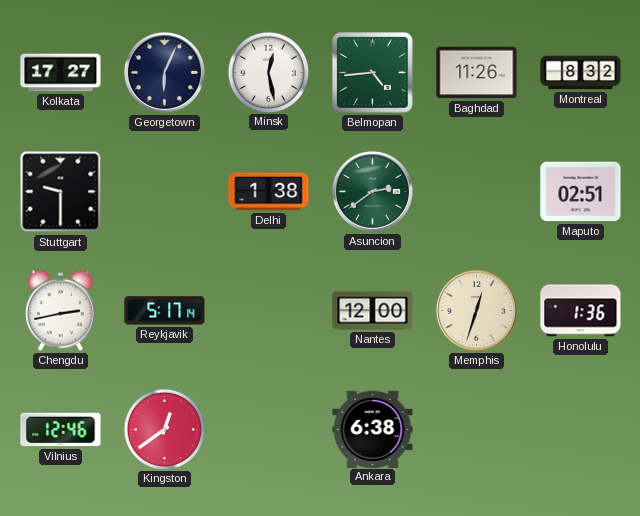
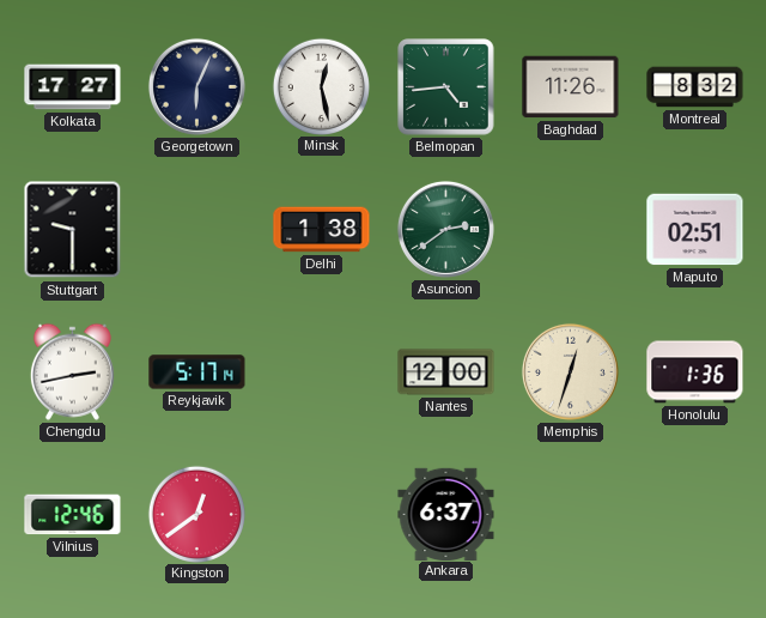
Ankara: 6:38 -> 6:37 (446, 514)
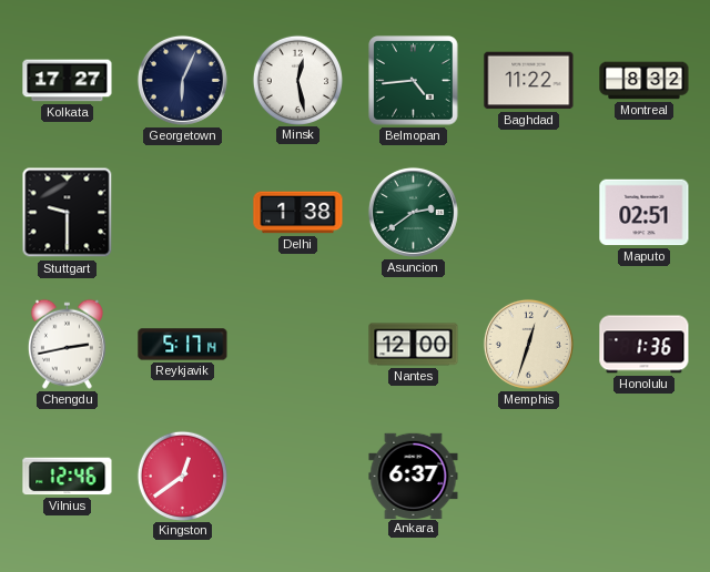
Baghdad: 11:26 -> 11:22 (529, 81)
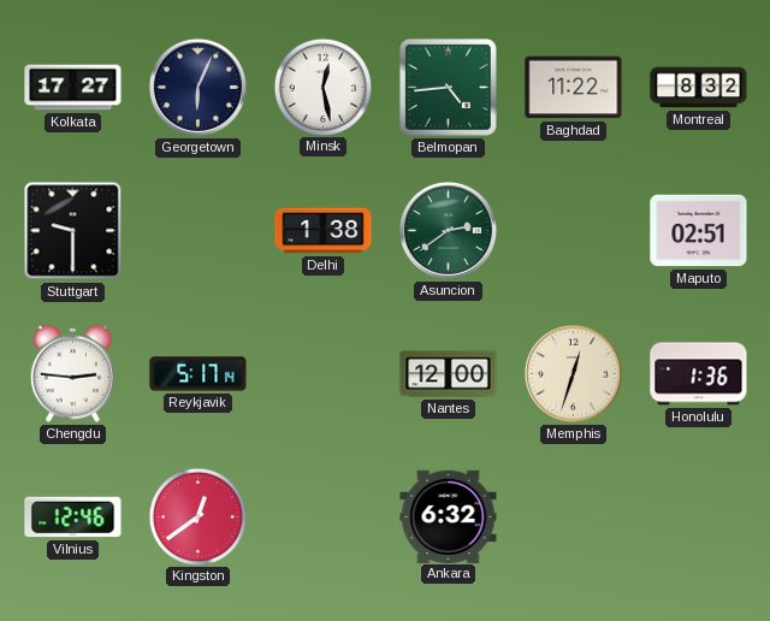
Chengdu: 2:43 -> 2:46 (72, 373)
Ankara: 6:37 -> 6:32 (449, 516)
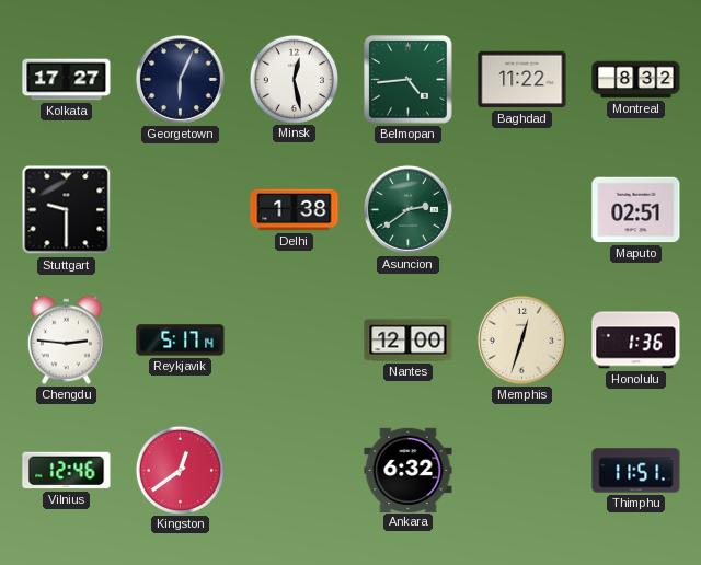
Thimphu: none -> 11:51 (636, 471)
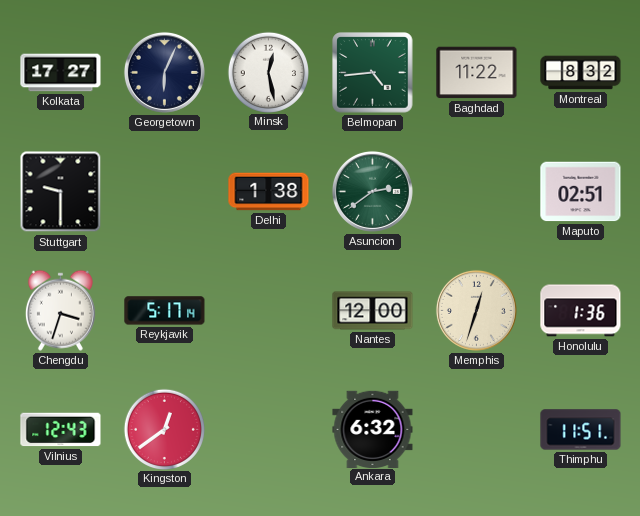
Chengdu: 2:46 -> 3:33 (60, 310)
Vilnius: 12:46 -> 12:43 (61, 430)
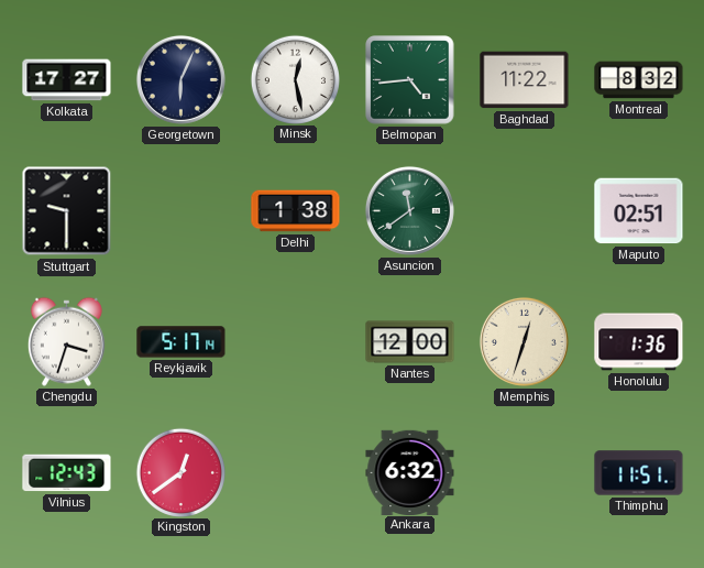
Asuncion: 2:39 -> 11:39 (409, 210)
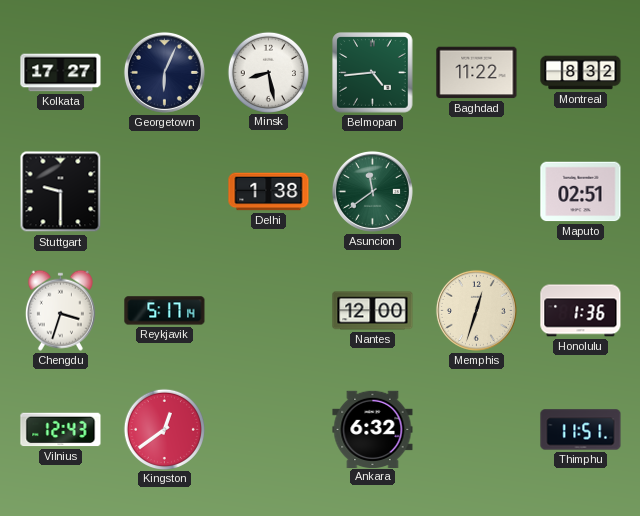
Minsk: 12:28 -> 8:28 (268, 72)
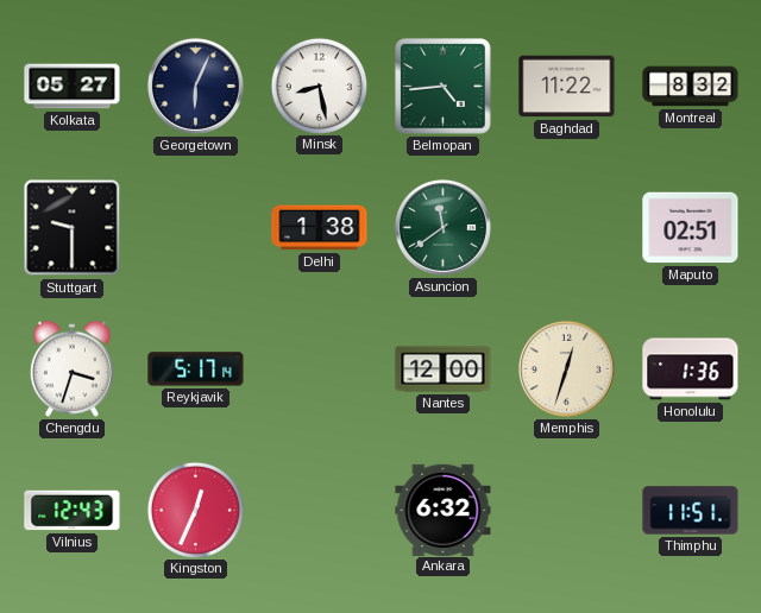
Kolkata: 17:27 -> 05:27 (73, 87)
Kingston: 12:39 -> 12:34 (195, 510)
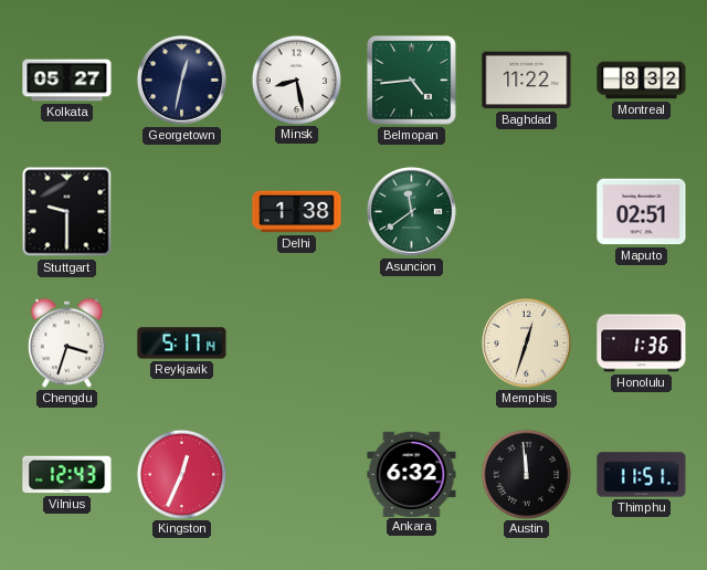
Georgetown: 6:04 -> 12:32 (181, 80)
Nantes: 12:00 -> none (444, 369)
Austin: none -> 11:59 (526, 474)
